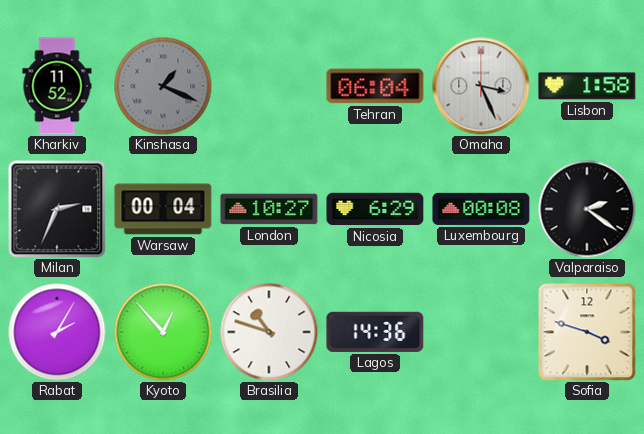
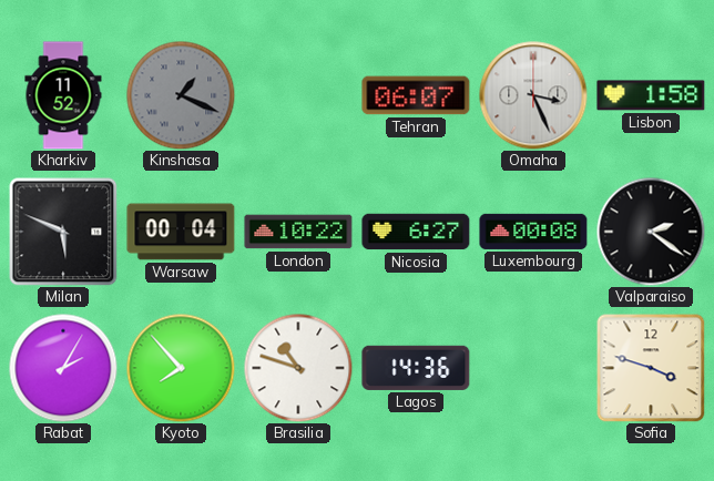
Tehran: 06:04 -> 06:07 (416, 95)
Milan: 2:34 -> 5:49 (63, 232)
London: 10:27 -> 10:22 (298, 232)
Nicosia: 6:29 -> 6:27 (416, 232)
Kyoto: 12:53 -> 7:53 (181, 368)
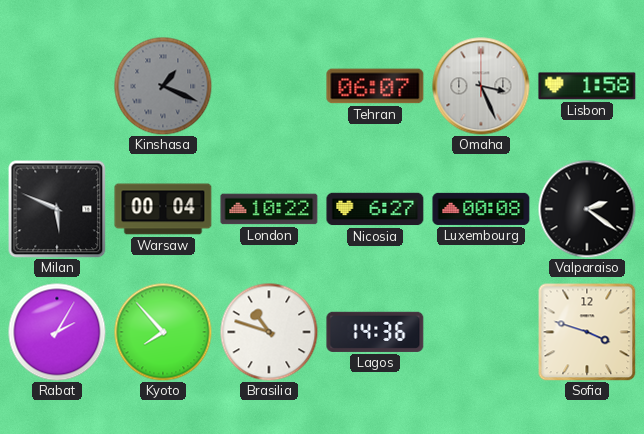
Kharkiv: 11:52 -> none (63, 95)
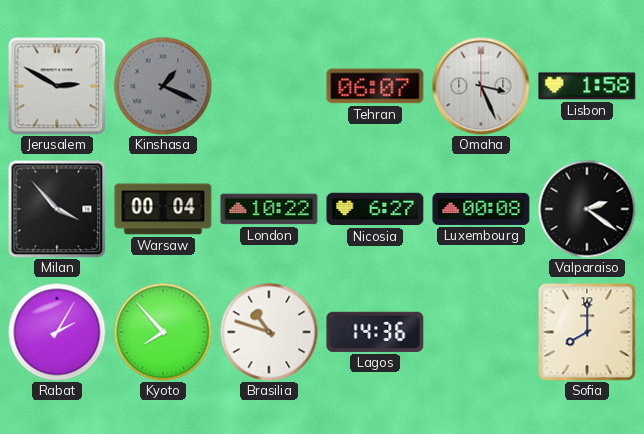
Jerusalem: none -> 2:50 (57, 86)
Milan: 5:49 -> 3:53 (57, 209)
Sofia: 3:48 -> 8:00 (587, 332)
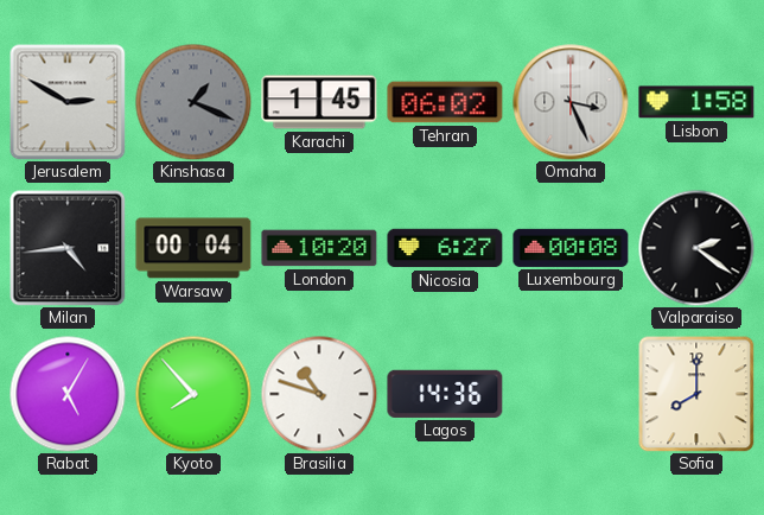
Karachi: none -> 1:45 (319, 102)
Tehran: 06:07 -> 06:02 (445, 102)
Milan: 3:53 -> 4:44 (68, 248)
London: 10:22 -> 10:20 (319, 248)
Rabat: 2:05 -> 5:05 (68, 394)
